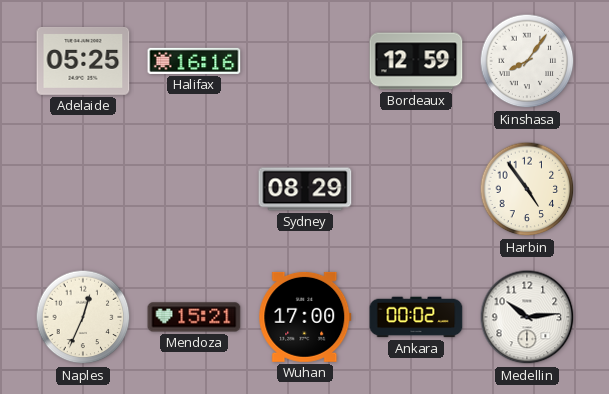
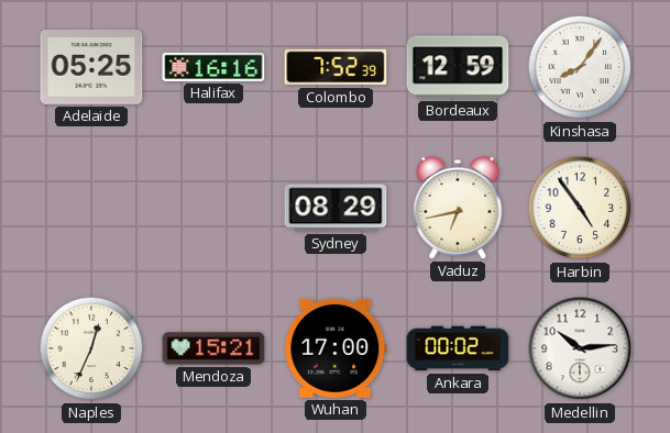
Colombo: none -> 7:52 (336, 67)
Vaduz: none -> 6:43 (458, 208)
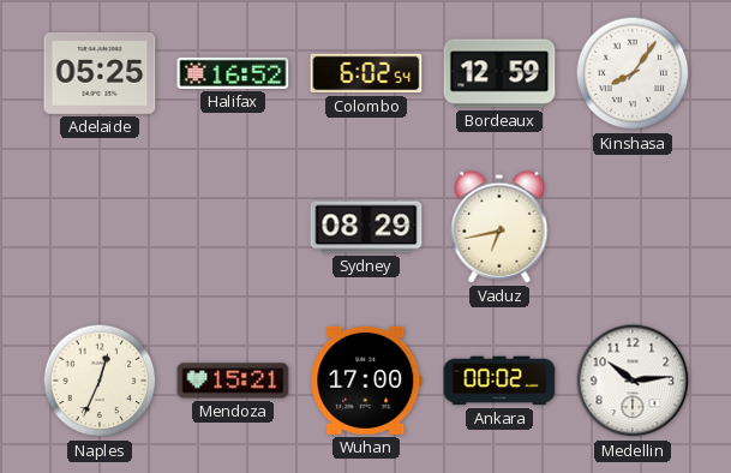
Halifax: 16:16 -> 16:52 (233, 73)
Colombo: 7:52 -> 6:02 (366, 73)
Harbin: 4:54 -> none (580, 208)
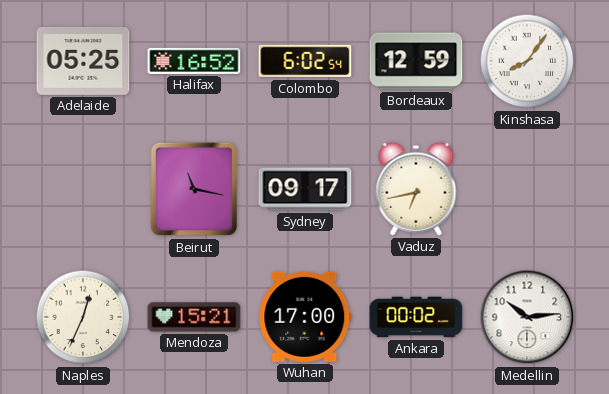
Beirut: none -> 11:17 (193, 189)
Sydney: 08:29 -> 09:17 (305, 189)
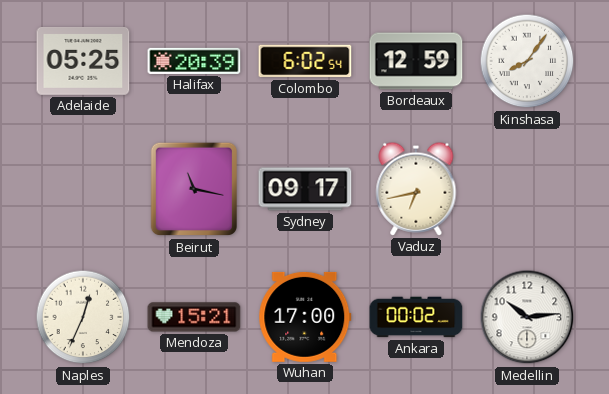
Halifax: 16:52 -> 20:39 (194, 61)
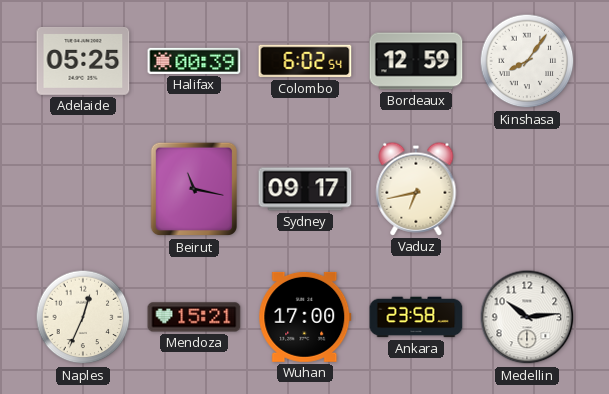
Halifax: 20:39 -> 00:39 (194, 61)
Ankara: 00:02 -> 23:58 (416, 317)
